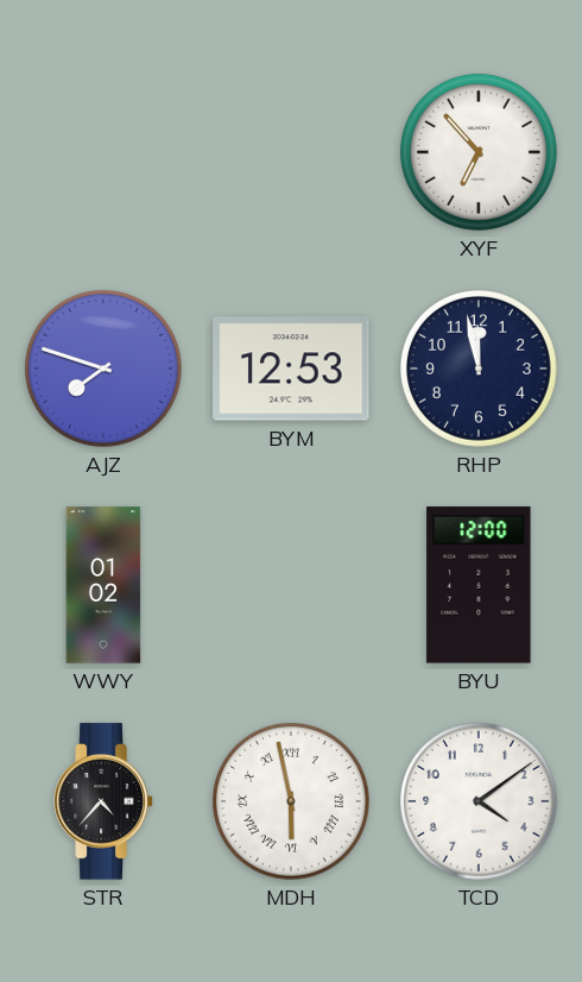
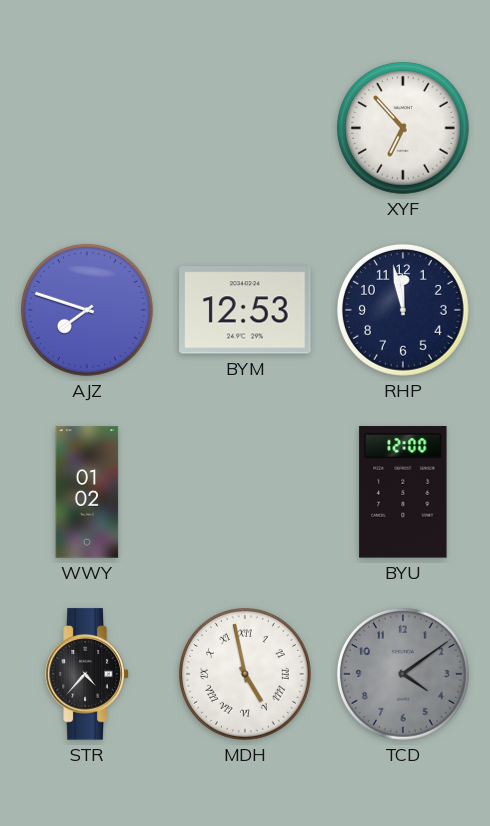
MDH: 5:58 -> 4:58 (246, 675)
TCD dial: white -> grey (404, 675)
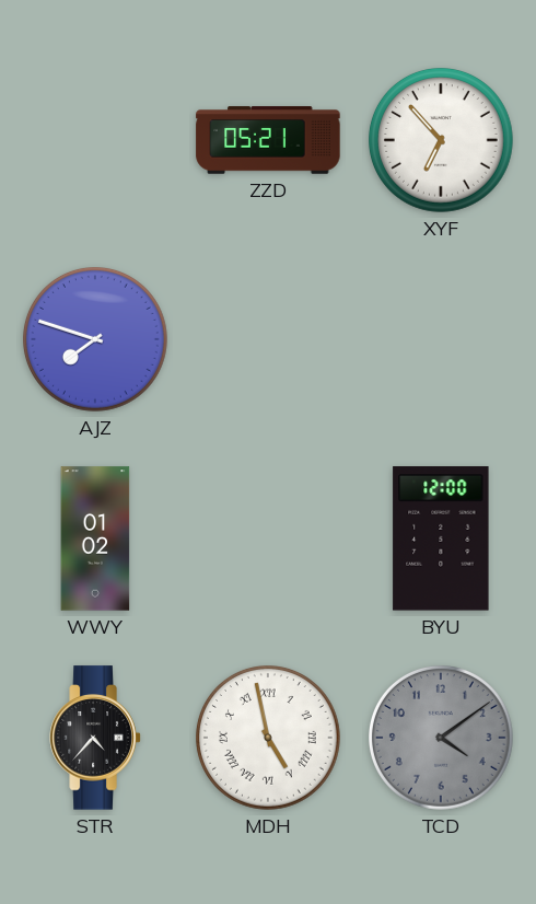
ZZD: none -> 05:21 (268, 140)
BYM: 12:53 -> none (245, 310)
RHP: 11:58 -> none (404, 311)
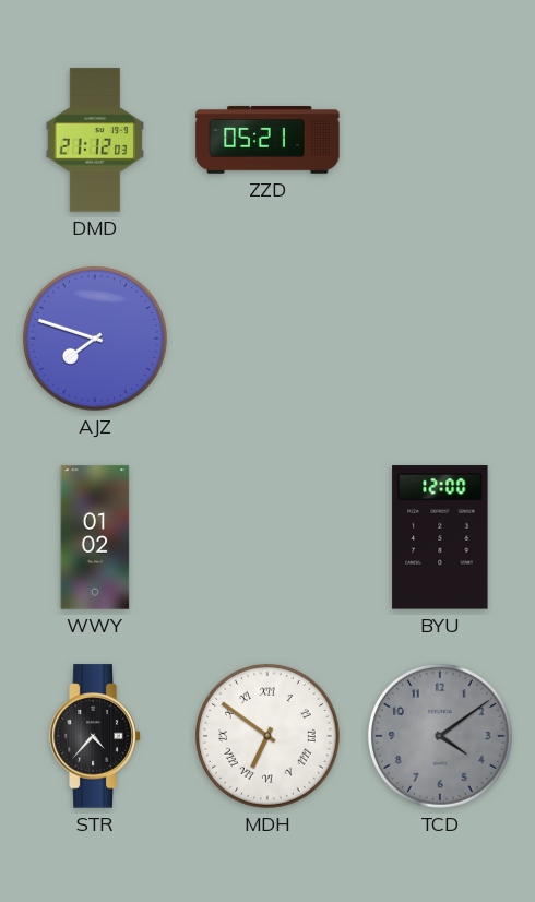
DMD: none -> 21:12 (95, 140)
XYF: 6:53 -> none (442, 141)
MDH: 4:58 -> 6:51 (269, 737)
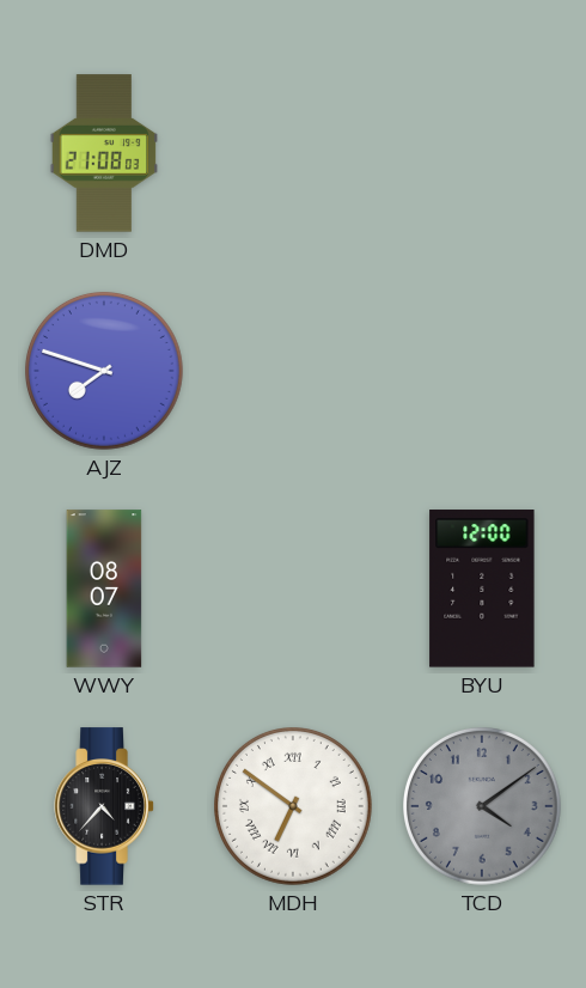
DMD: 21:12 -> 21:08 (104, 153)
ZZD: 05:21 -> none (267, 140)
WWY: 01:02 -> 08:07 (104, 588)
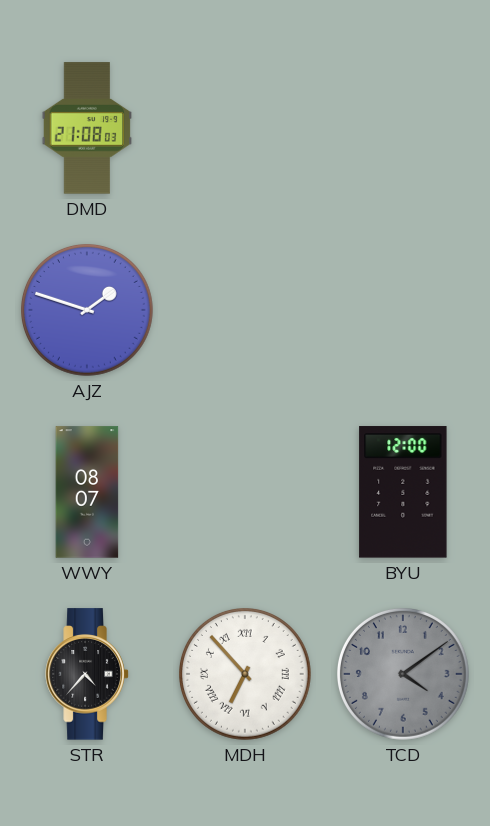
AJZ: 7:48 -> 1:48 (88, 311)
MDH: 6:51 -> 6:53 (246, 675)
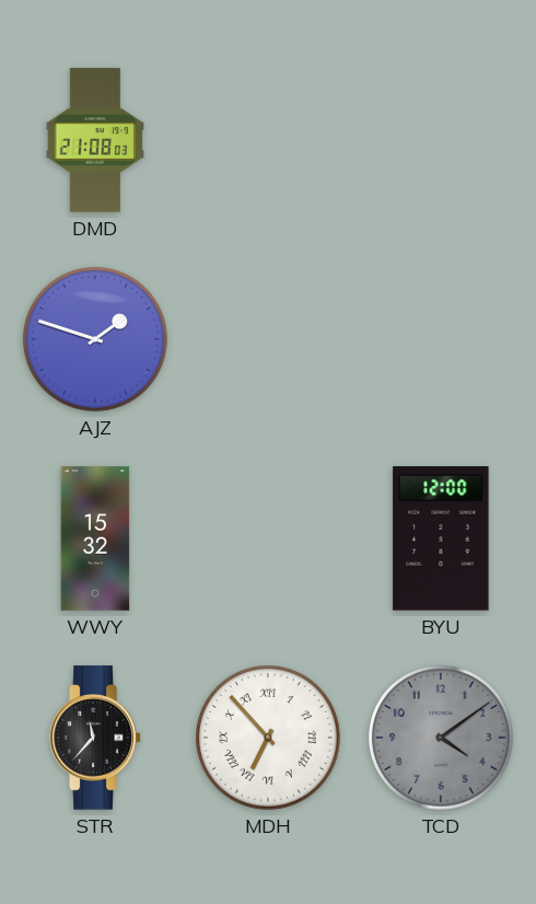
WWY: 08:07 -> 15:32 (95, 538)
STR: 4:37 -> 11:37 (95, 738)
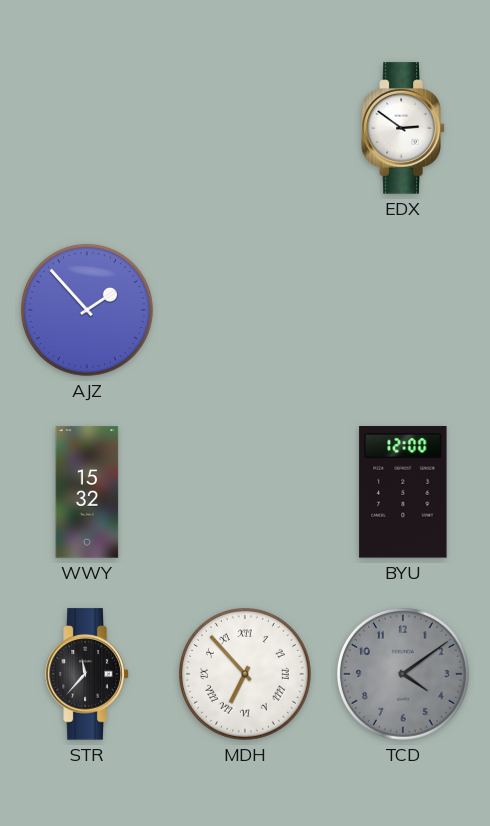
DMD: 21:08 -> none (95, 140)
EDX: none -> 2:51 (403, 128)
AJZ: 1:48 -> 1:53 (88, 311)
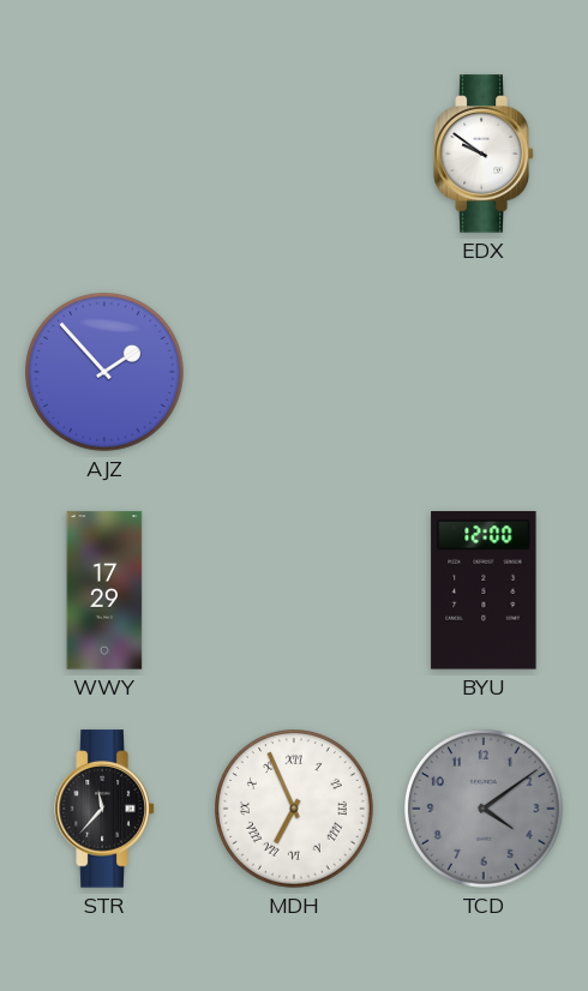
EDX: 2:51 -> 9:51 (484, 154)
WWY: 15:32 -> 17:29 (104, 590)
MDH: 6:53 -> 6:56 (295, 810)
